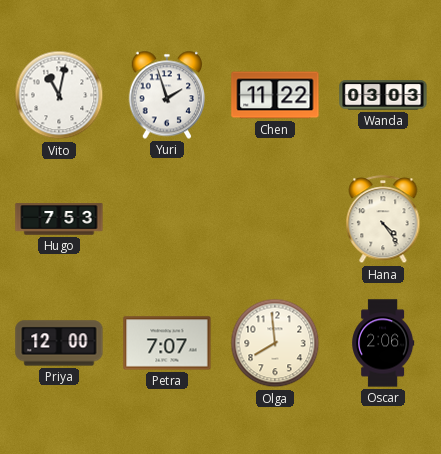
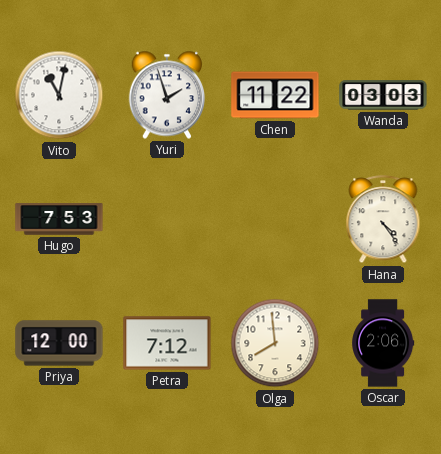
Petra: 7:07 -> 7:12 (167, 343)
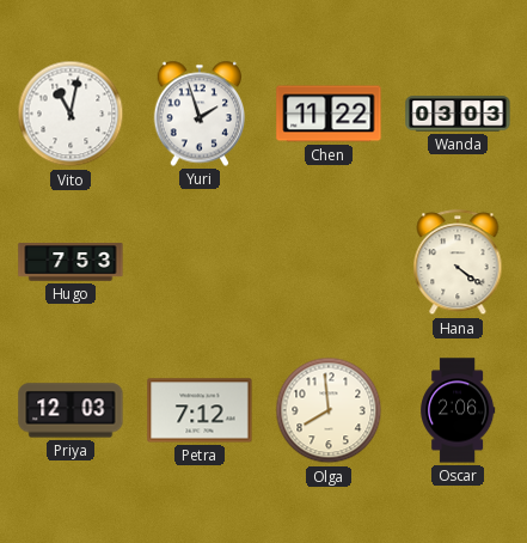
Hana: 4:24 -> 4:21 (458, 263)
Priya: 12:00 -> 12:03 (71, 410)
